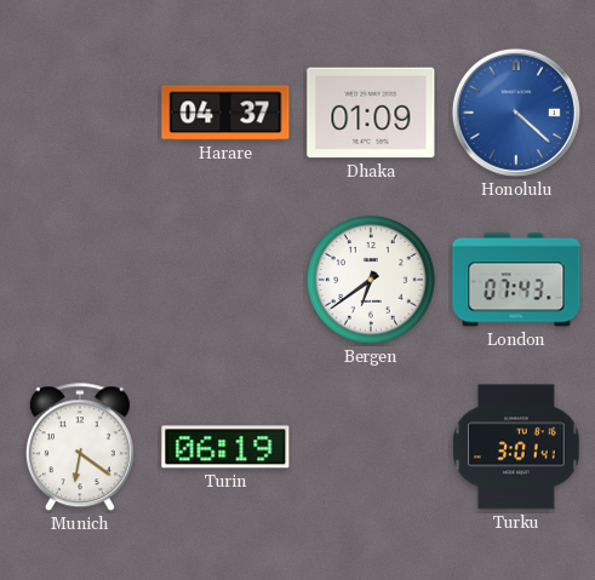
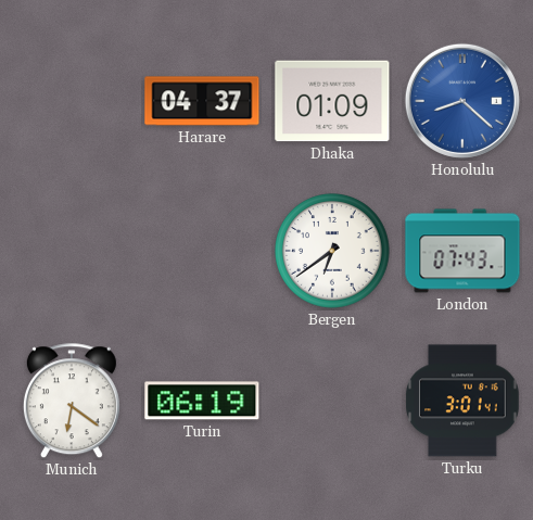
Honolulu: 4:22 -> 8:22 (462, 101)
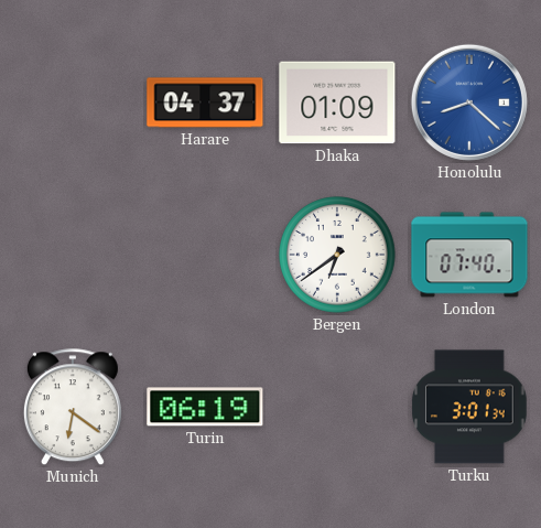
London: 07:43 -> 07:40 (469, 255)
Turku: 3:01:41 -> 3:01:34 (469, 407)
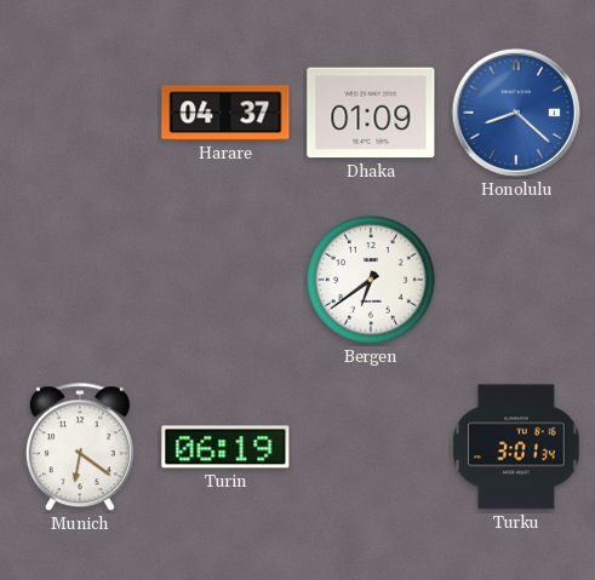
London: 07:40 -> none (469, 255)
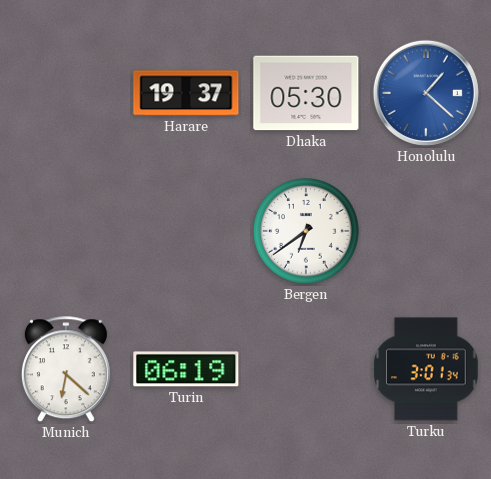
Harare: 04:37 -> 19:37 (186, 93)
Dhaka: 01:09 -> 05:30 (306, 93)
Honolulu: 8:22 -> 1:22 (426, 93)
Munich: 6:21 -> 6:22 (66, 370)
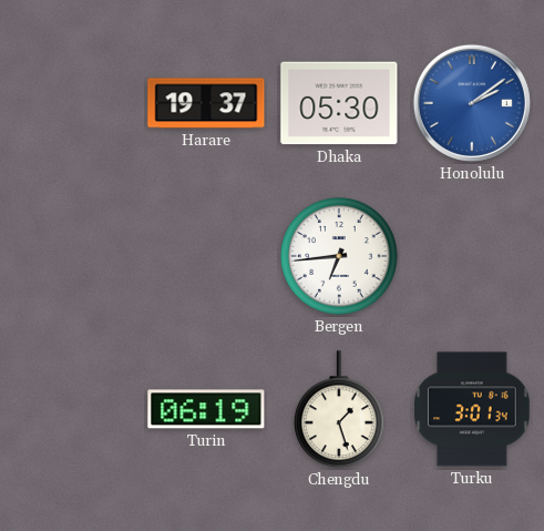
Honolulu: 1:22 -> 2:09 (472, 103)
Bergen: 6:39 -> 6:44 (339, 256)
Munich: 6:22 -> none (66, 370)
Chengdu: none -> 1:27 (340, 410)
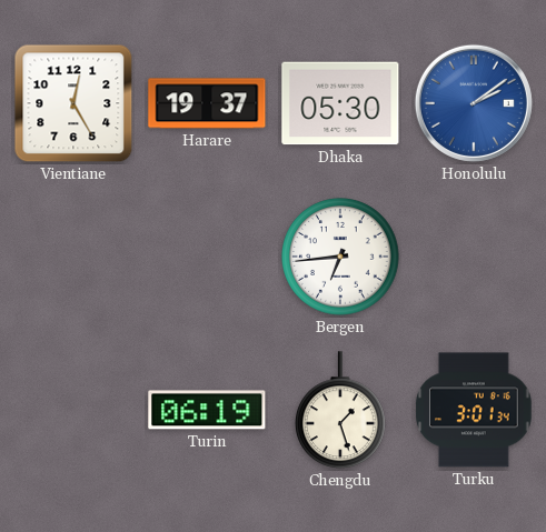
Vientiane: none -> 12:25 (73, 103)
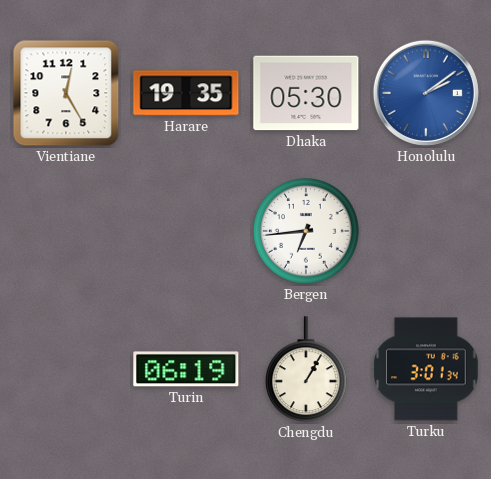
Harare: 19:37 -> 19:35 (186, 93)
Chengdu: 1:27 -> 1:05 (307, 370)
